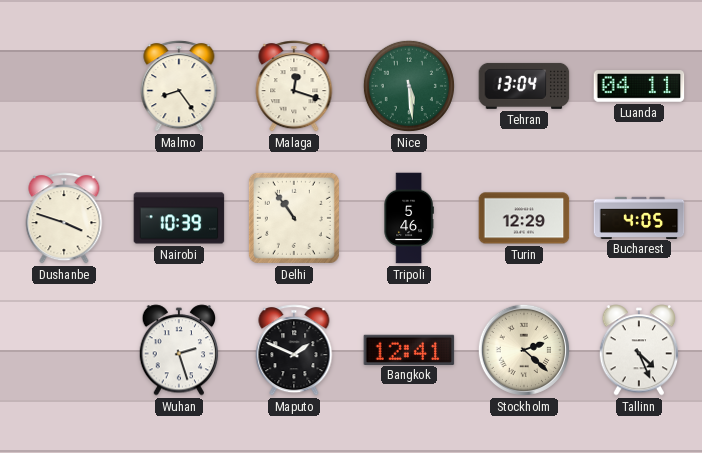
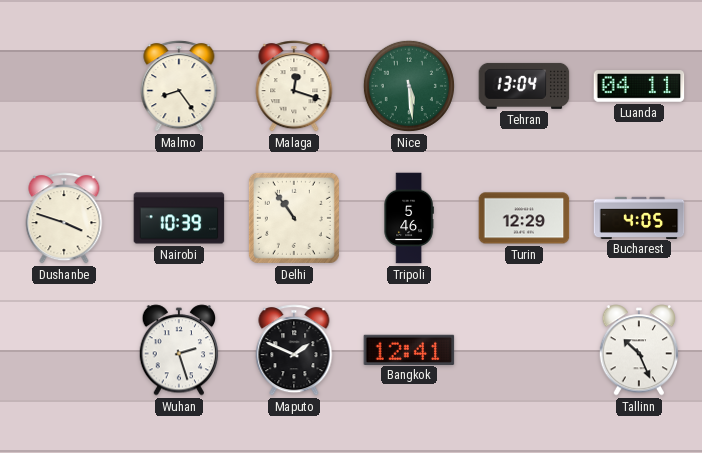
Stockholm: 2:22 -> none (524, 350)
Tallinn: 4:26 -> 10:26 (639, 350)
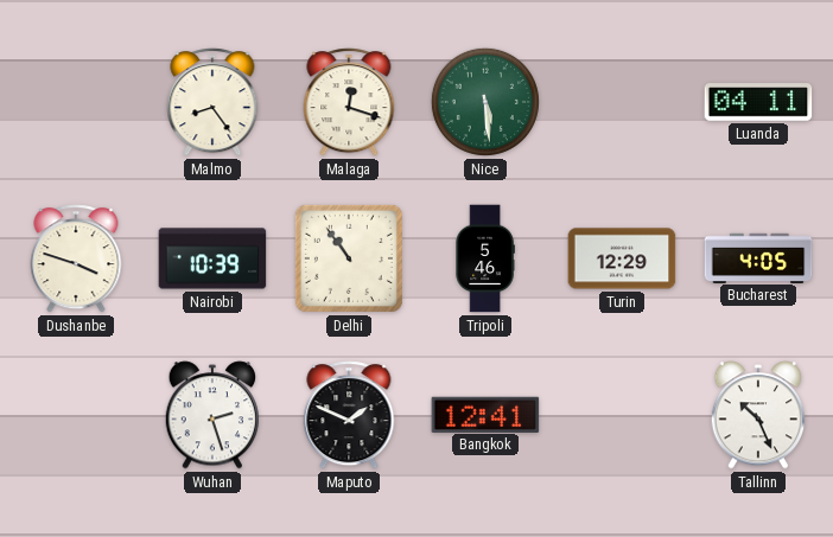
Tehran: 13:04 -> none (524, 86)
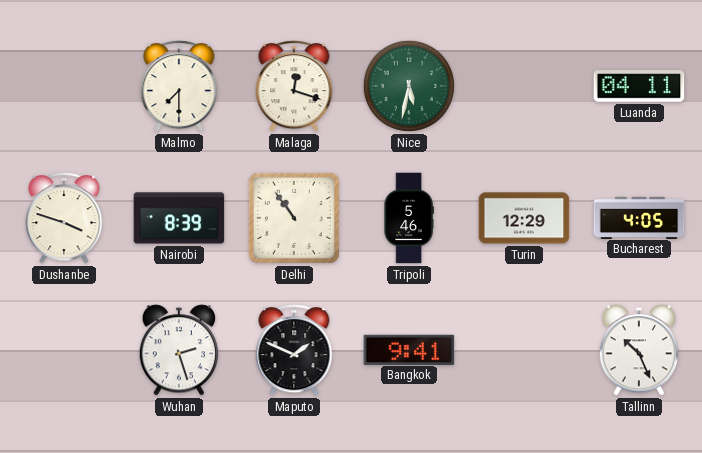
Malmo: 8:24 -> 7:30 (179, 86)
Nice: 5:29 -> 5:32 (409, 86)
Nairobi: 10:39 -> 8:39 (179, 218)
Bangkok: 12:41 -> 9:41 (409, 349)
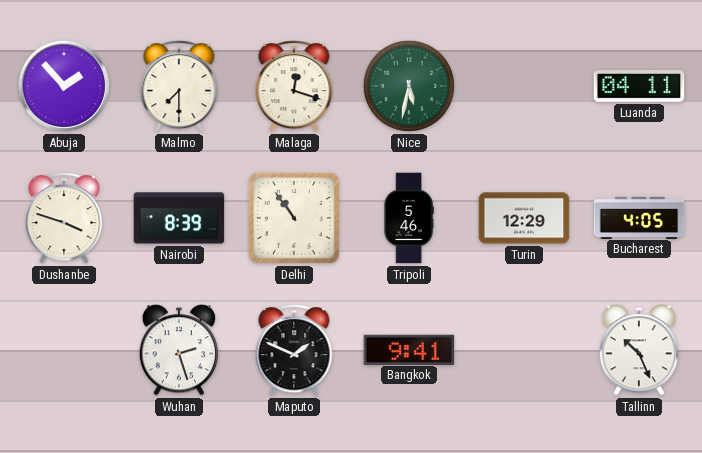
Abuja: none -> 1:53 (64, 86)
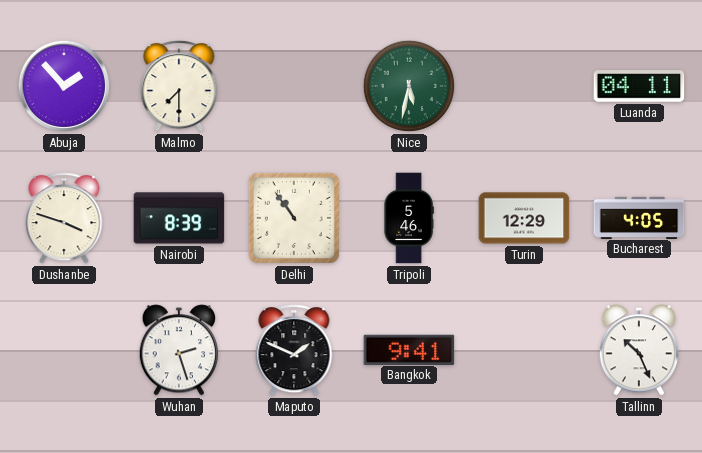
Malaga: 12:18 -> none (294, 86)
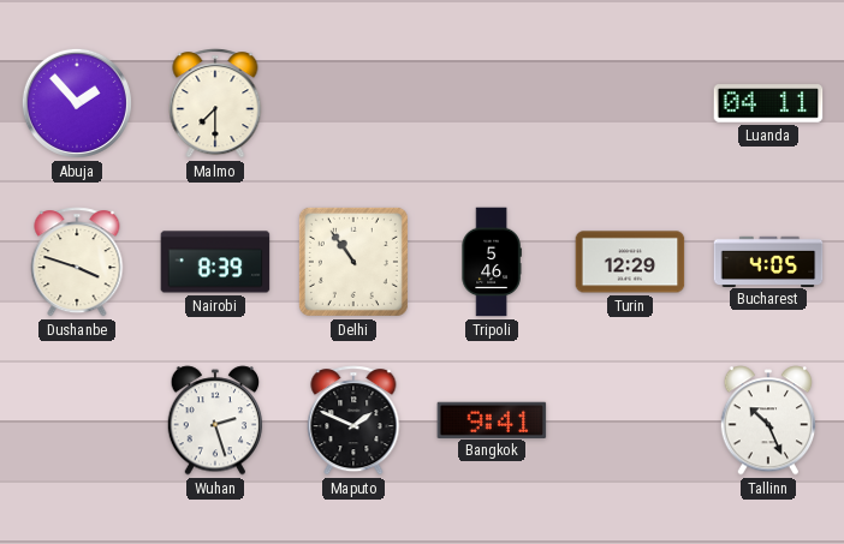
Nice: 5:32 -> none (409, 86)
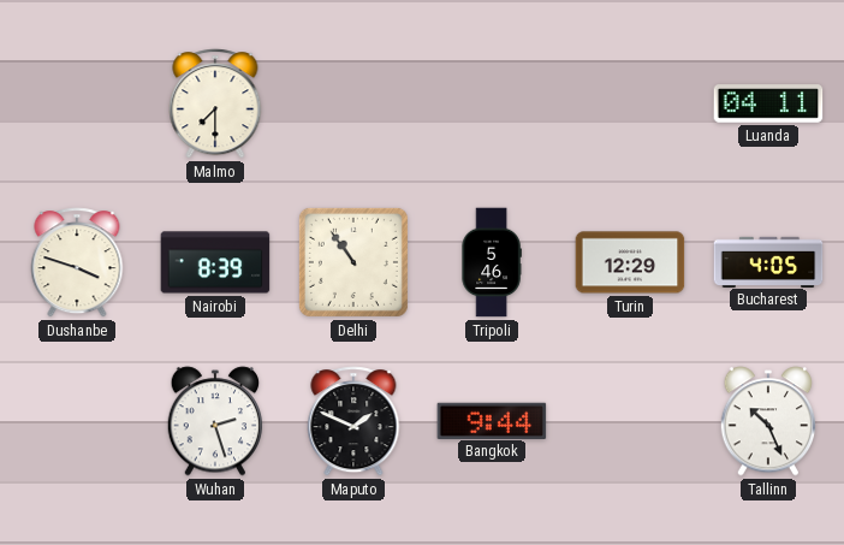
Abuja: 1:53 -> none (77, 103)
Bangkok: 9:41 -> 9:44 (492, 420)
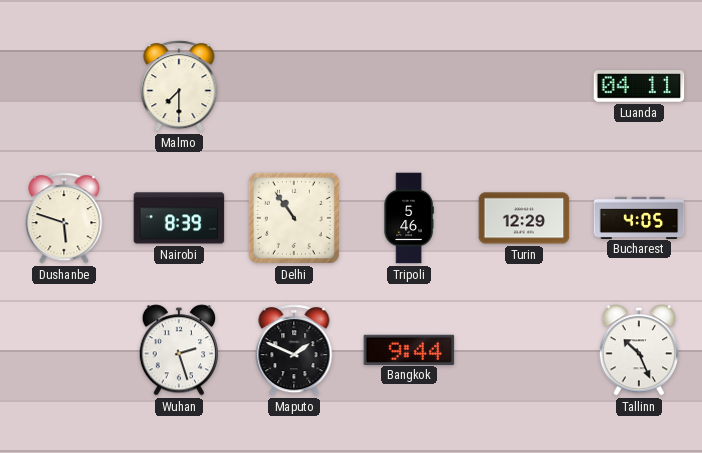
Dushanbe: 3:48 -> 5:48 (64, 218)
